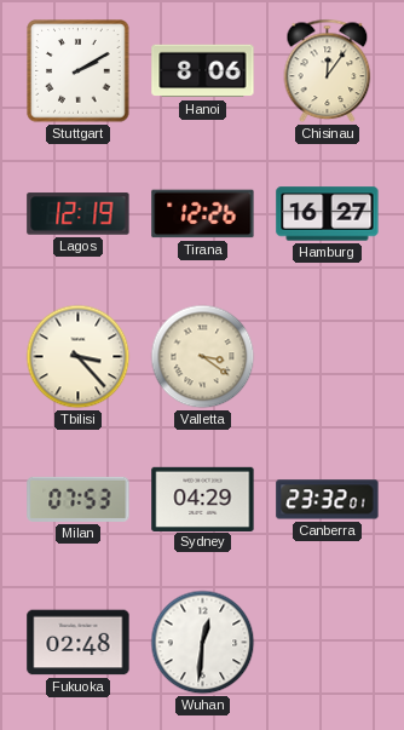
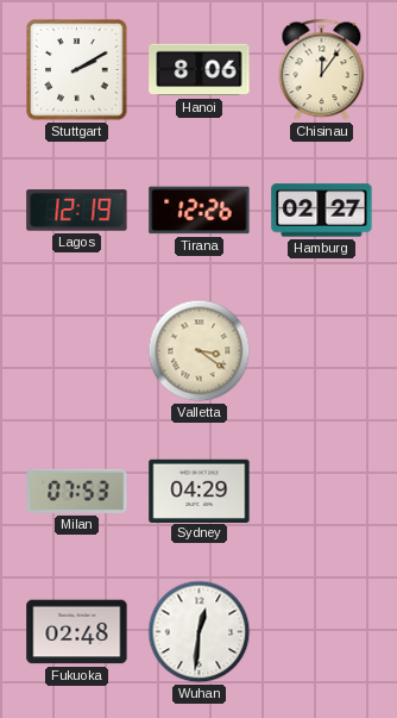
Hamburg: 16:27 -> 02:27 (322, 211)
Tbilisi: 3:23 -> none (79, 357)
Canberra: 23:32 -> none (328, 500)
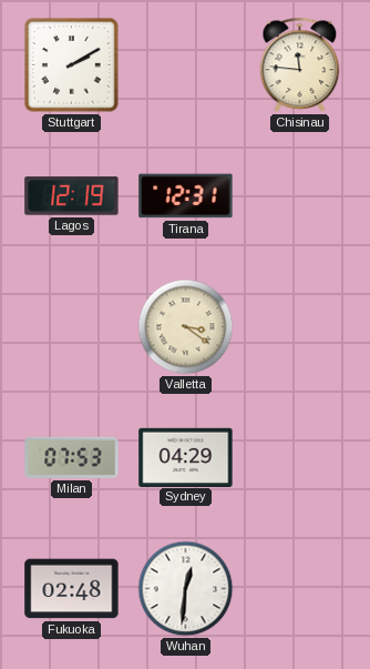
Hanoi: 8:06 -> none (200, 70)
Chisinau: 12:06 -> 11:46 (300, 65)
Tirana: 12:26 -> 12:31 (186, 196)
Hamburg: 02:27 -> none (322, 211)
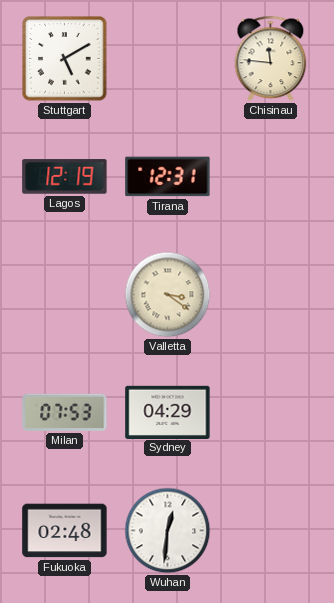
Stuttgart: 2:10 -> 5:10 (65, 59)
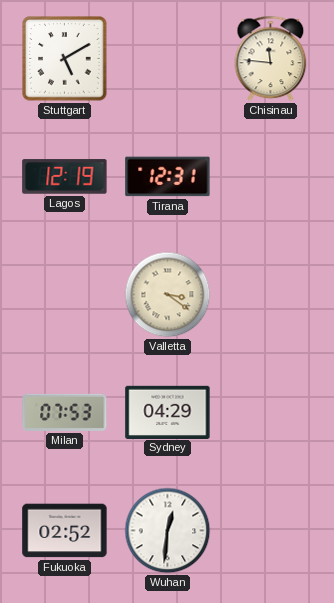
Fukuoka: 02:48 -> 02:52 (65, 531)
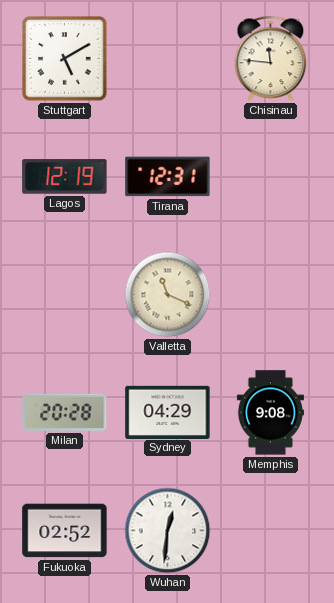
Valletta: 3:21 -> 11:19 (168, 295)
Milan: 07:53 -> 20:28 (65, 412)
Memphis: none -> 9:08 (270, 413)
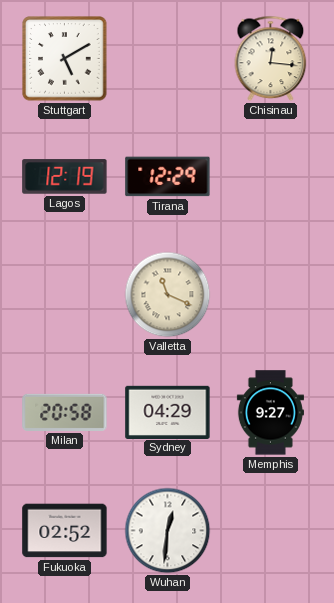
Chisinau: 11:46 -> 12:16 (271, 59)
Tirana: 12:31 -> 12:29 (168, 177)
Milan: 20:28 -> 20:58 (65, 412)
Memphis: 9:08 -> 9:27 (270, 413)
